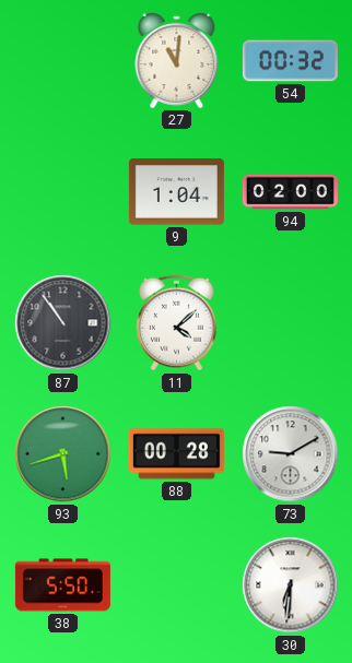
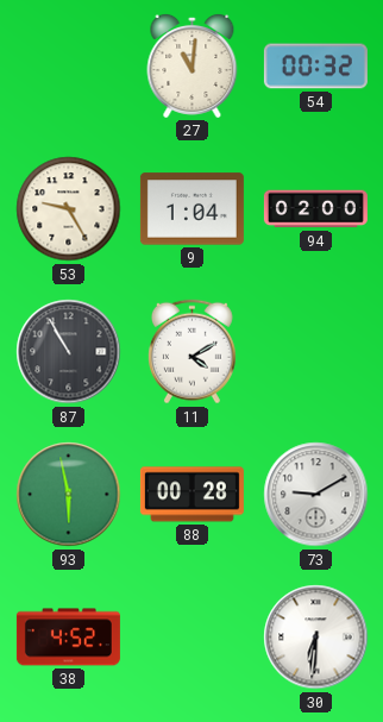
53: none -> 9:25 (69, 209)
87: 10:54 -> 10:55 (69, 352)
11: 4:08 -> 4:10 (191, 352)
93: 5:42 -> 5:58 (69, 495)
38: 5:50 -> 4:52 (68, 638)
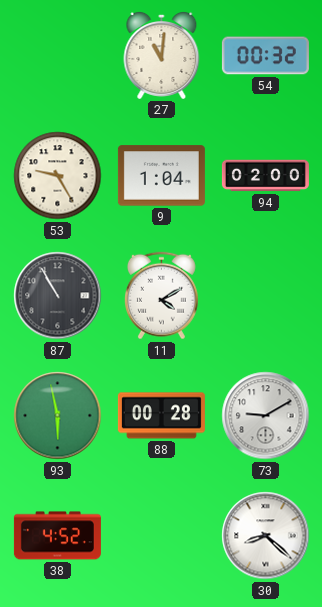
30: 6:31 -> 8:22 (266, 536)
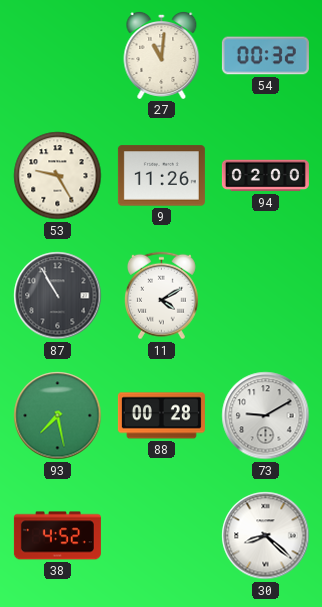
9: 1:04 -> 11:26 (161, 176)
93: 5:58 -> 7:28 (58, 416)
